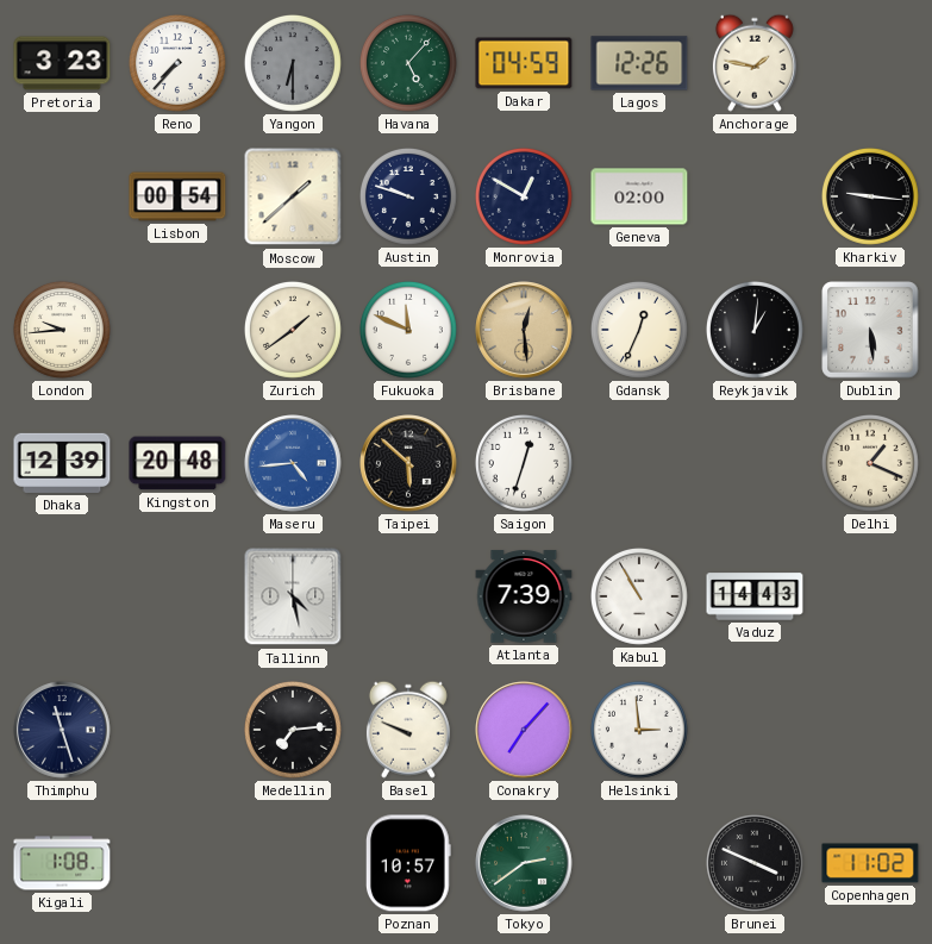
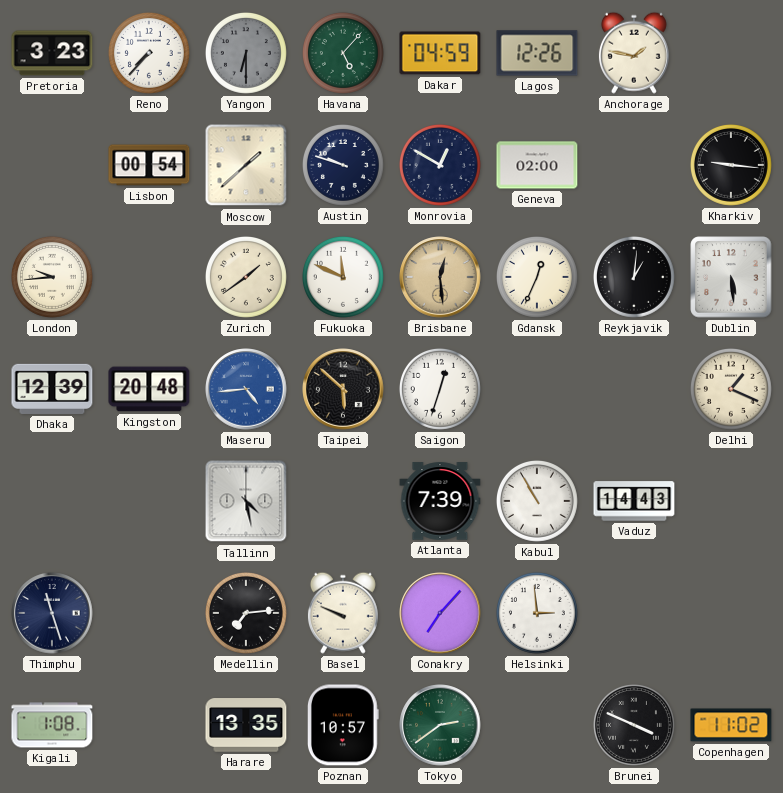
Harare: none -> 13:35 (246, 725)
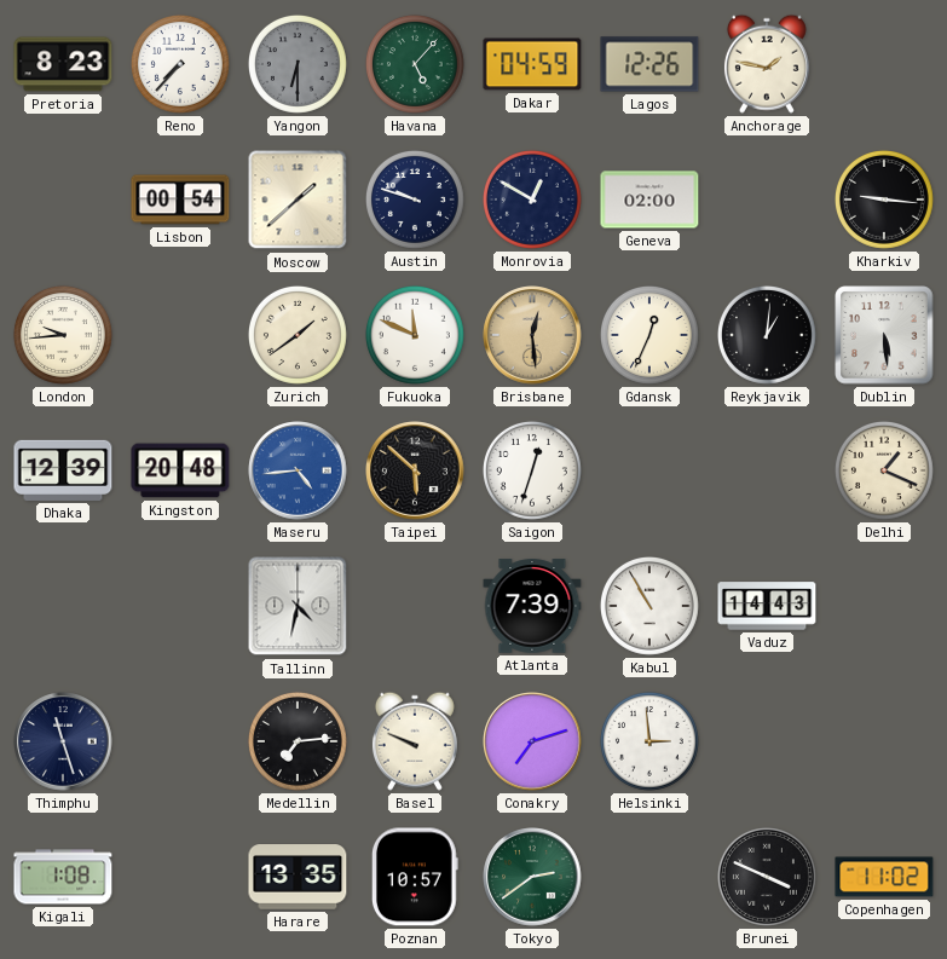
Pretoria: 3:23 -> 8:23 (63, 64)
Tallinn: 4:28 -> 4:32 (298, 606)
Conakry: 7:07 -> 7:12 (532, 741)
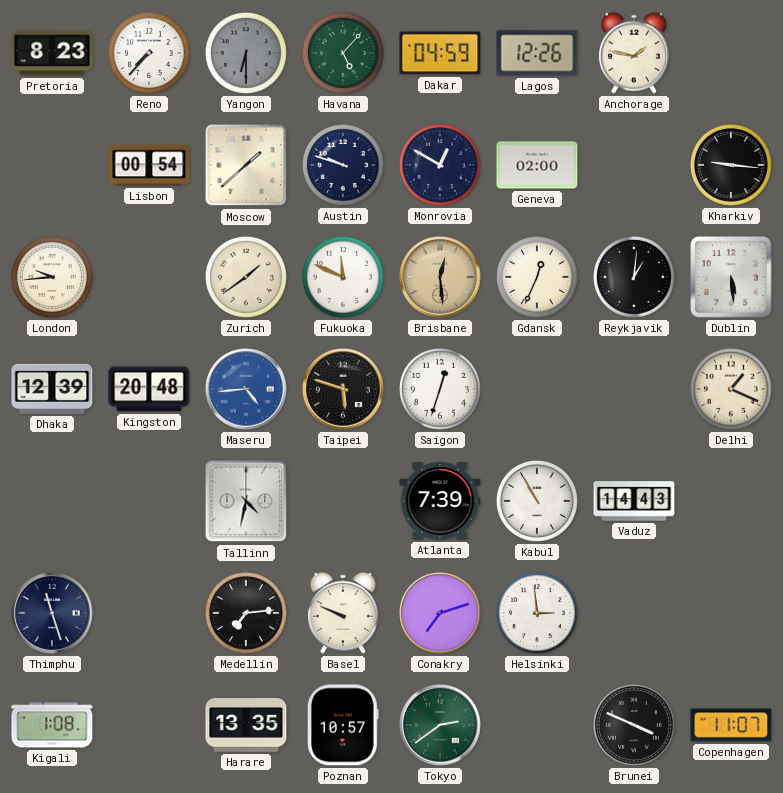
Taipei: 5:52 -> 5:48 (343, 389)
Copenhagen: 11:02 -> 11:07 (731, 725)
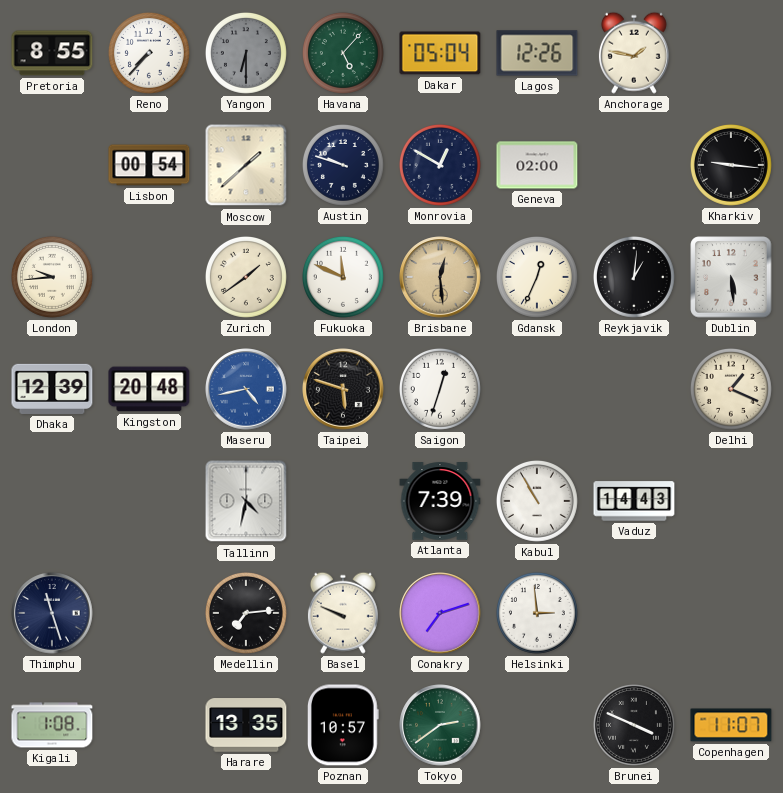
Pretoria: 8:23 -> 8:55 (52, 53)
Dakar: 04:59 -> 05:04 (440, 53)
Maseru: 4:44 -> 4:43 (246, 389)
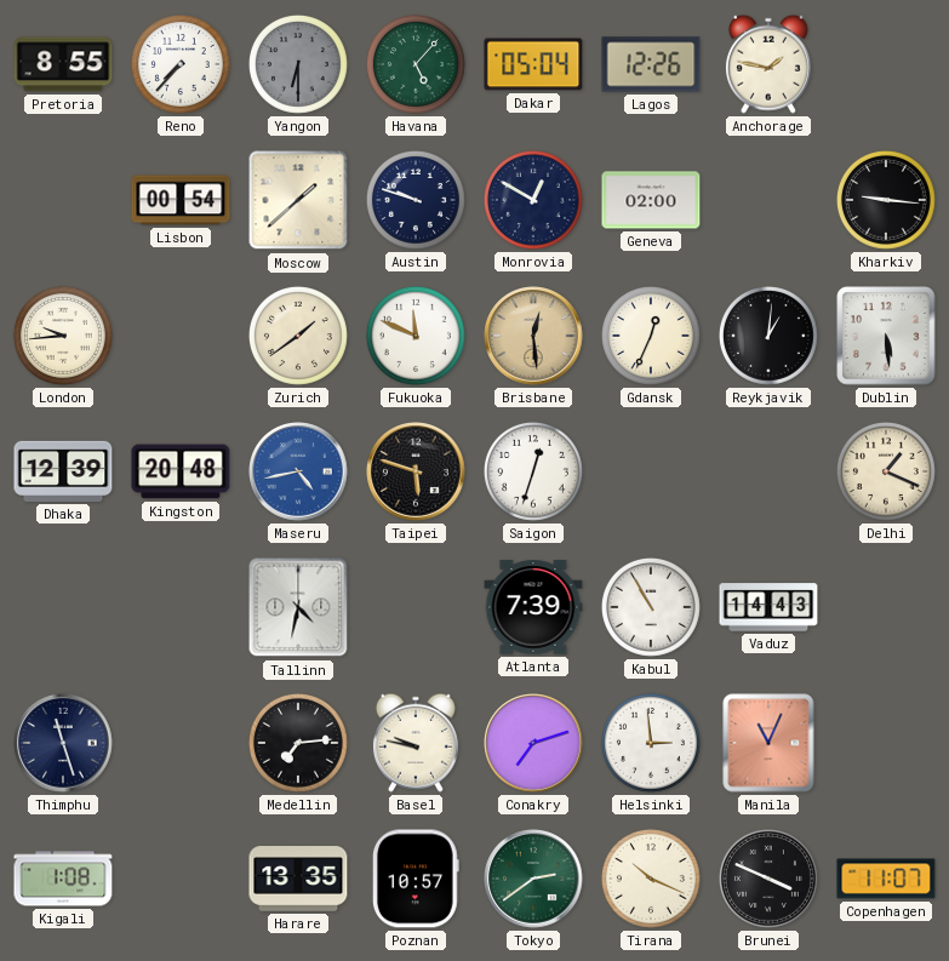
Basel: 9:49 -> 9:47 (416, 743)
Manila: none -> 11:04 (768, 743)
Tirana: none -> 10:19 (651, 879)
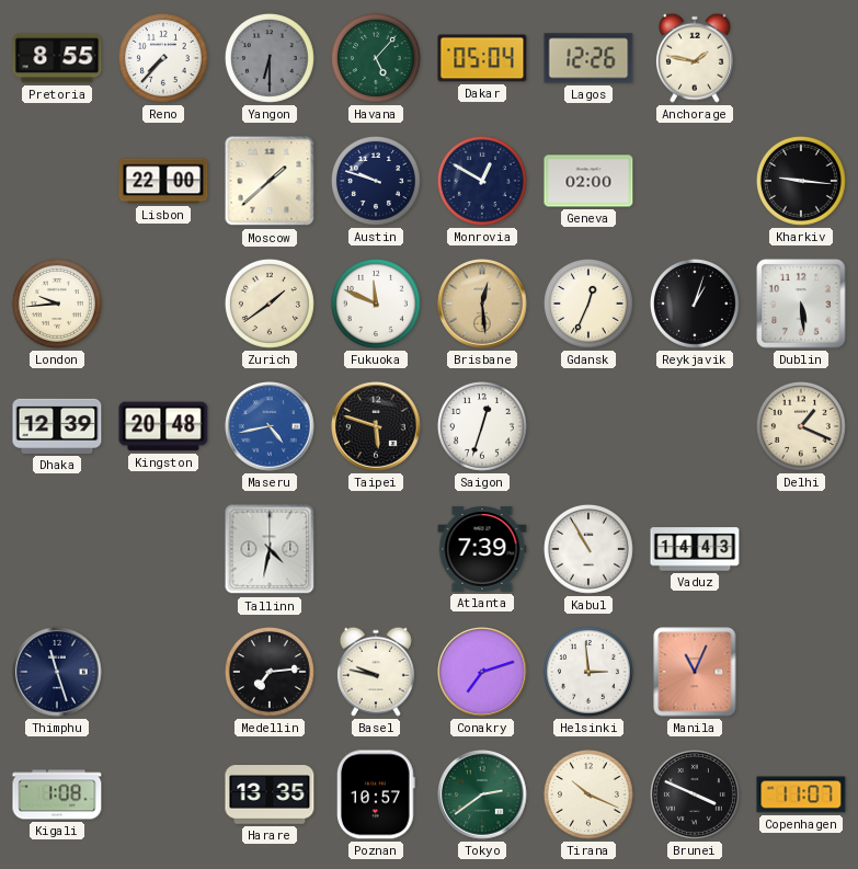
Lisbon: 00:54 -> 22:00 (163, 181)
Reykjavik: 1:01 -> 1:03 (695, 304)
